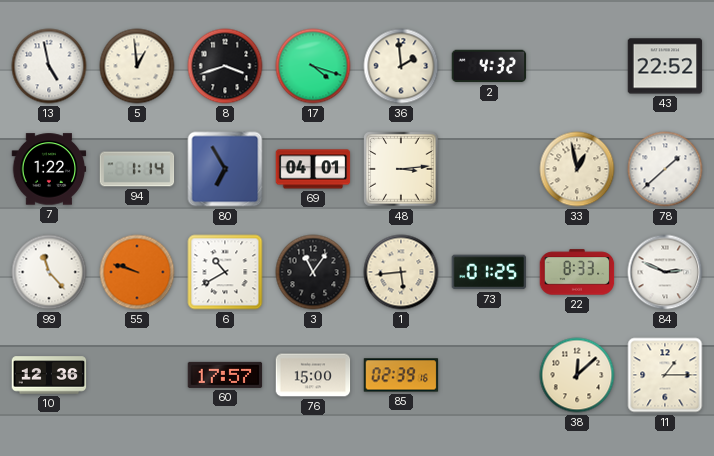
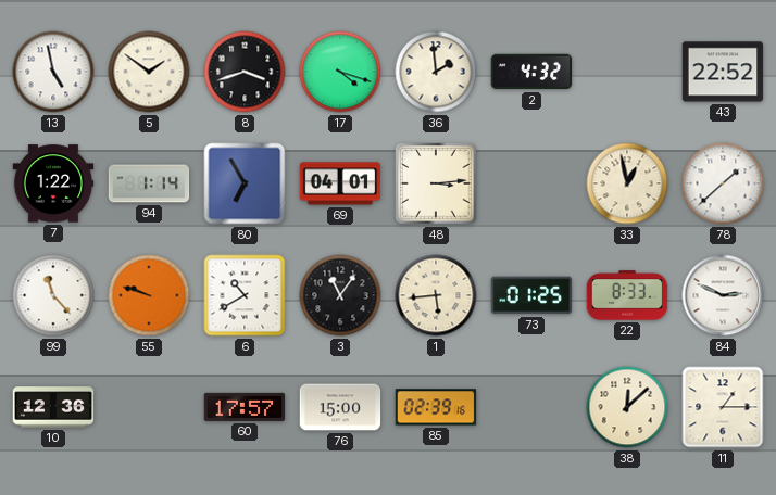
5: 12:59 -> 1:51 (149, 72)
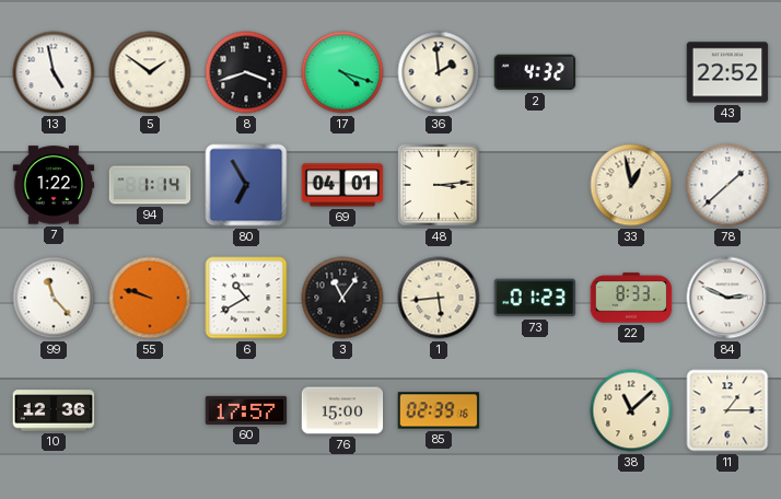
73: 01:25 -> 01:23 (535, 298)
38: 12:08 -> 11:08 (631, 410)
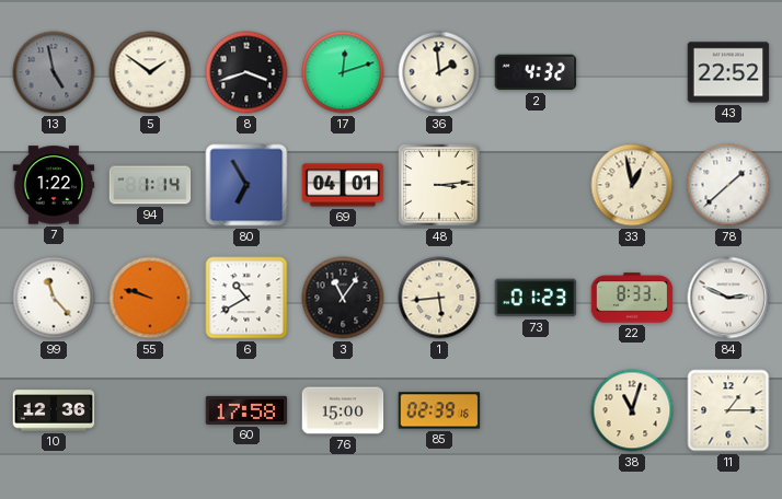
13 dial: white -> grey (54, 72)
17: 4:18 -> 12:12 (343, 72)
60: 17:57 -> 17:58 (246, 410)
38: 11:08 -> 11:03 (632, 410)
